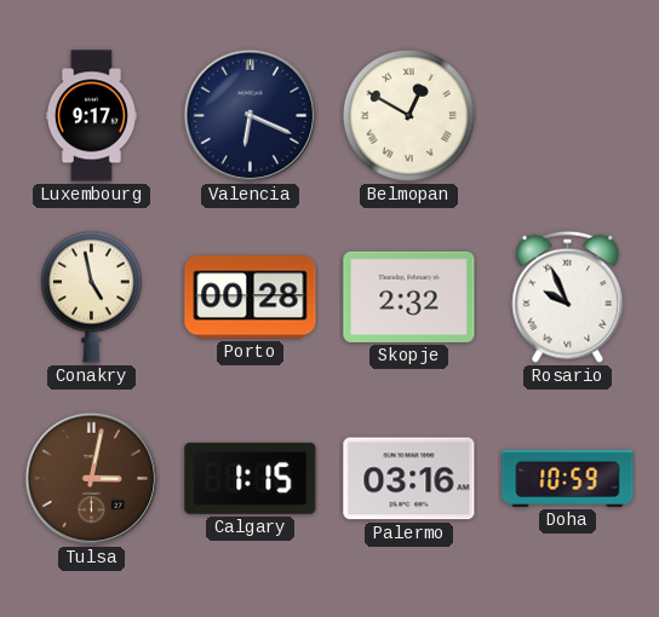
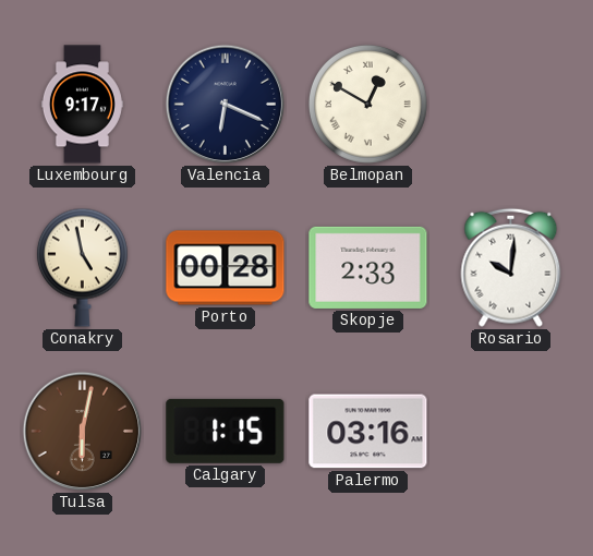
Skopje: 2:32 -> 2:33 (368, 267)
Rosario: 9:56 -> 10:01 (511, 267)
Tulsa: 3:02 -> 6:02 (83, 432)
Doha: 10:59 -> none (568, 478)
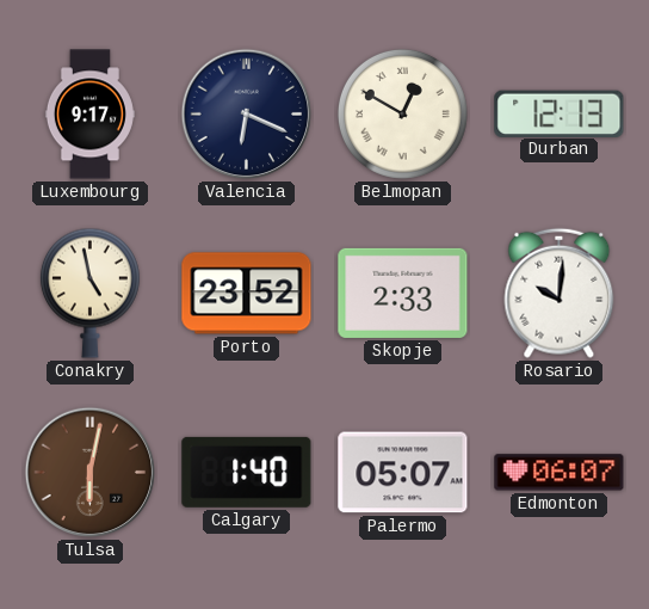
Durban: none -> 12:13 (560, 113)
Porto: 00:28 -> 23:52 (247, 294)
Calgary: 1:15 -> 1:40 (247, 472)
Palermo: 03:16 -> 05:07 (403, 473)
Edmonton: none -> 06:07 (560, 473)
